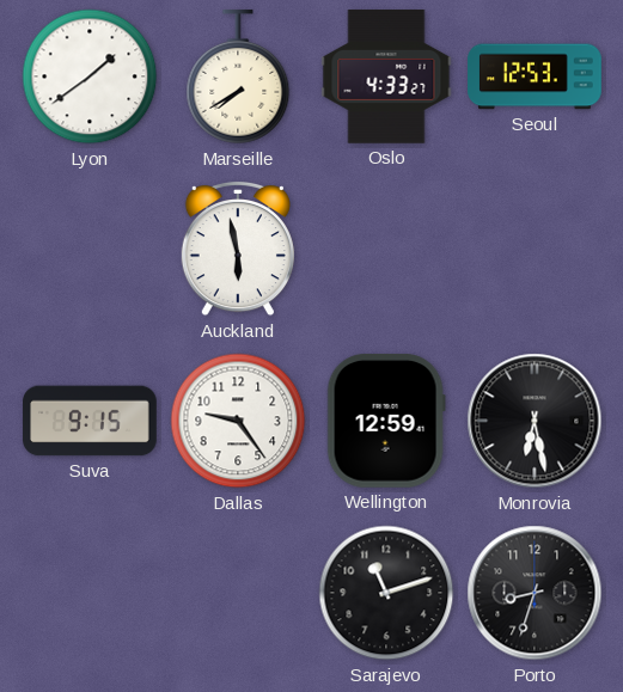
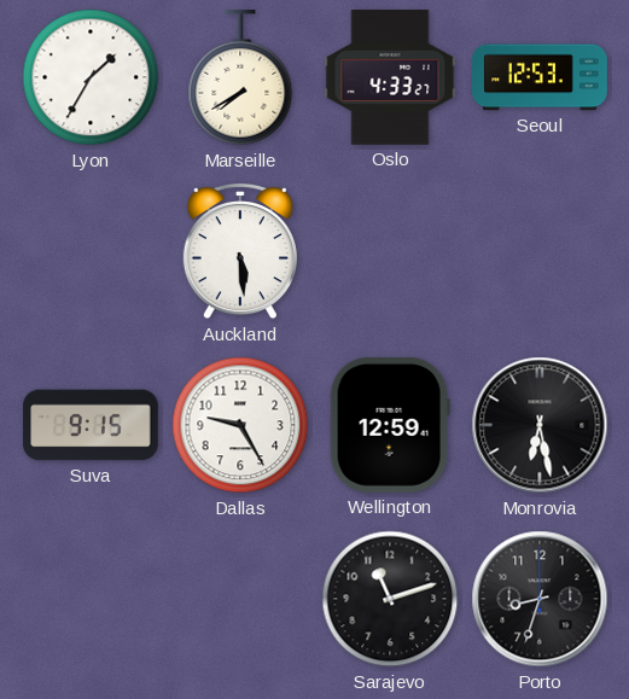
Lyon: 1:39 -> 1:35 (91, 77)
Auckland: 5:58 -> 5:29 (240, 251)
Dallas: 9:24 -> 9:25 (240, 425)
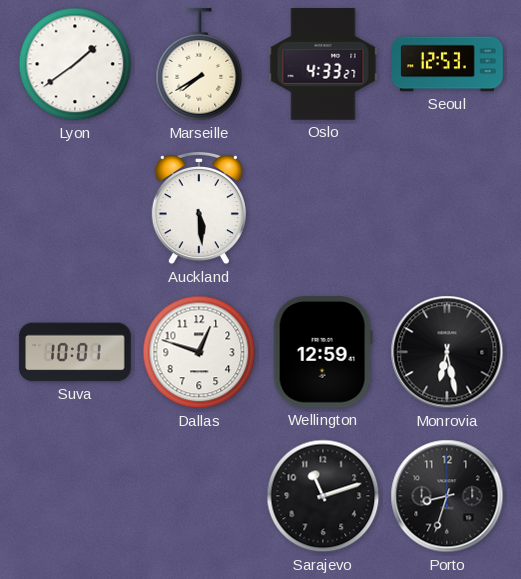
Lyon: 1:35 -> 1:39 (75, 64)
Suva: 9:15 -> 10:01 (75, 352)
Dallas: 9:25 -> 12:48 (199, 352)
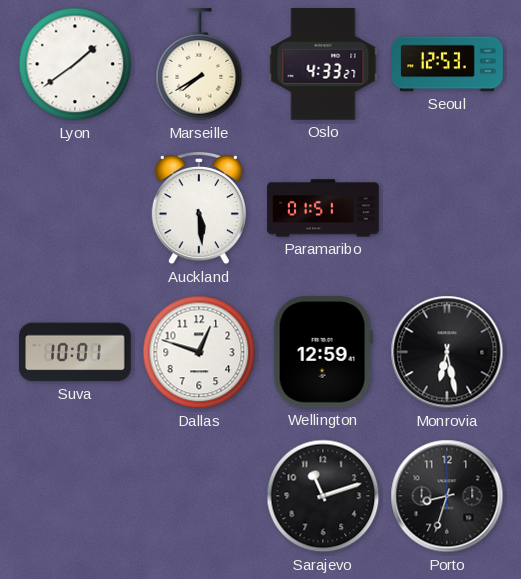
Paramaribo: none -> 01:51 (323, 208)
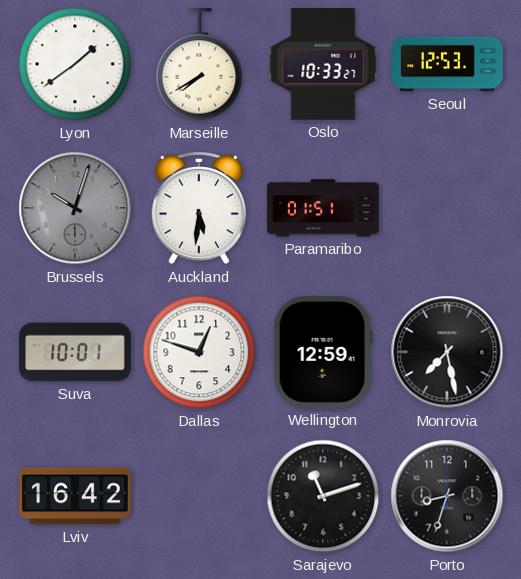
Oslo: 4:33 -> 10:33 (323, 64)
Brussels: none -> 10:03 (75, 208)
Auckland: 5:29 -> 5:31 (199, 208)
Monrovia: 6:28 -> 7:28 (447, 352)
Lviv: none -> 16:42 (76, 496)
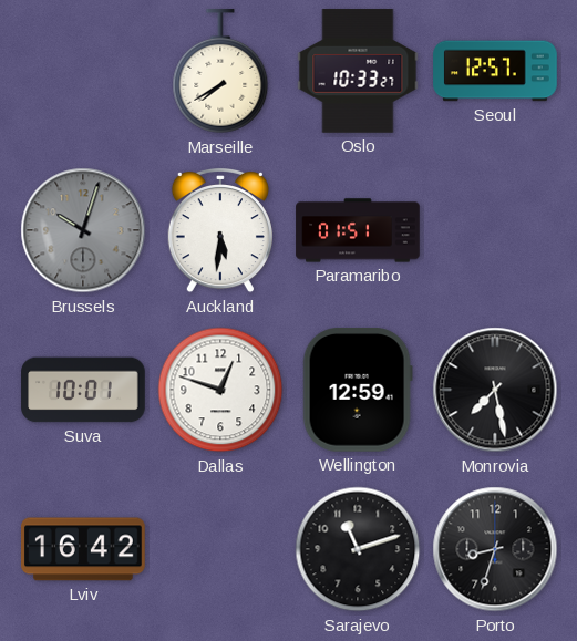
Lyon: 1:39 -> none (75, 64)
Seoul: 12:53 -> 12:57 (495, 71)
